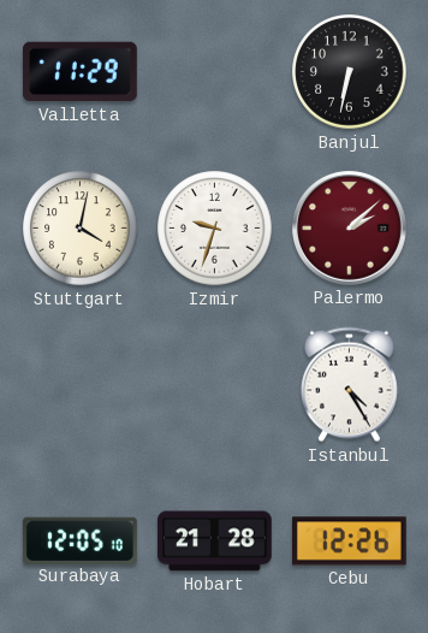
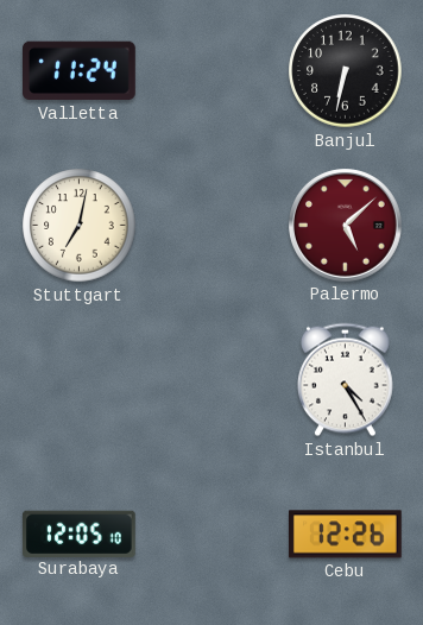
Valletta: 11:29 -> 11:24 (80, 71)
Stuttgart: 4:02 -> 7:02 (80, 226)
Izmir: 9:33 -> none (215, 229)
Palermo: 2:08 -> 5:08 (346, 226)
Hobart: 21:28 -> none (215, 542)
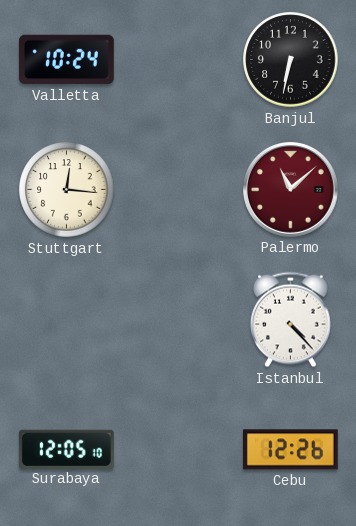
Valletta: 11:24 -> 10:24 (67, 60)
Stuttgart: 7:02 -> 12:16 (67, 190)
Palermo: 5:08 -> 11:08 (291, 190)
Istanbul: 4:25 -> 4:23 (291, 320)
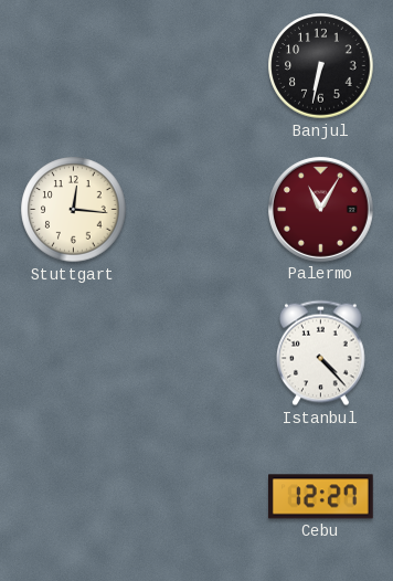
Valletta: 10:24 -> none (67, 60)
Palermo: 11:08 -> 11:05 (321, 210)
Surabaya: 12:05 -> none (66, 449)
Cebu: 12:26 -> 12:27 (321, 497)
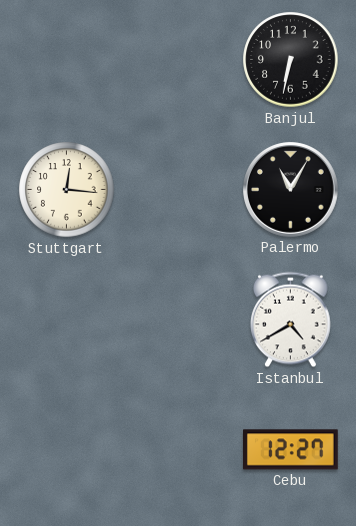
Palermo dial: burgundy -> black (291, 190)
Istanbul: 4:23 -> 4:40 (291, 320)
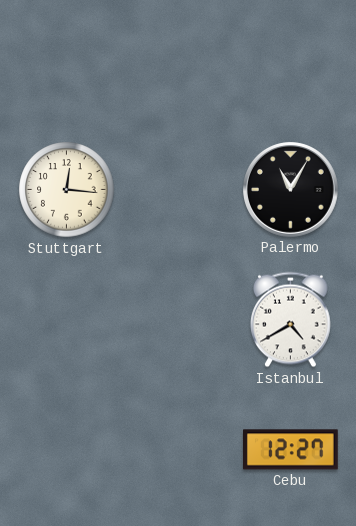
Banjul: 6:32 -> none (291, 60)
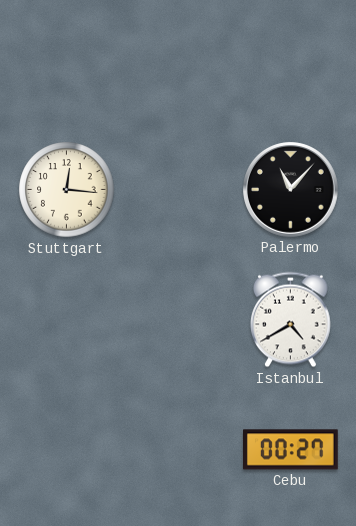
Palermo: 11:05 -> 11:07 (291, 190)
Cebu: 12:27 -> 00:27 (291, 450)
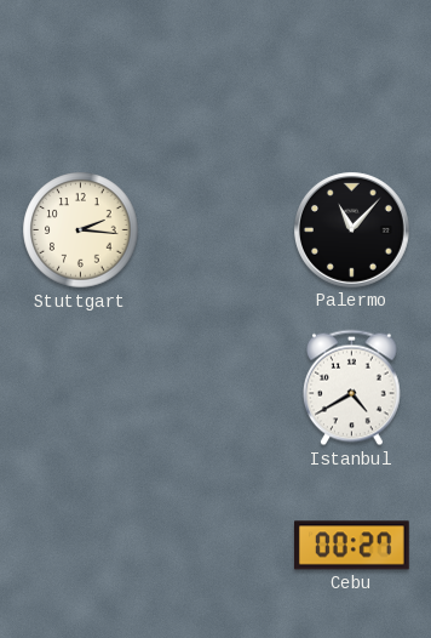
Stuttgart: 12:16 -> 2:16 (81, 230)
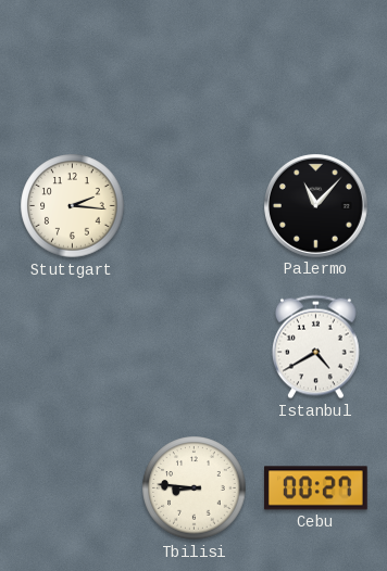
Tbilisi: none -> 8:46 (195, 488)
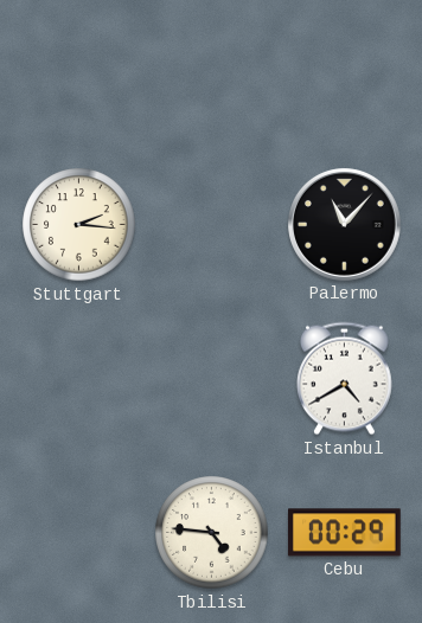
Tbilisi: 8:46 -> 4:46 (212, 533)
Cebu: 00:27 -> 00:29 (345, 533)
